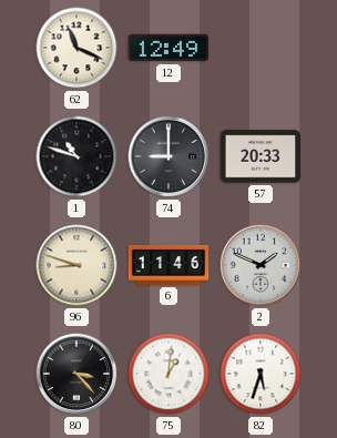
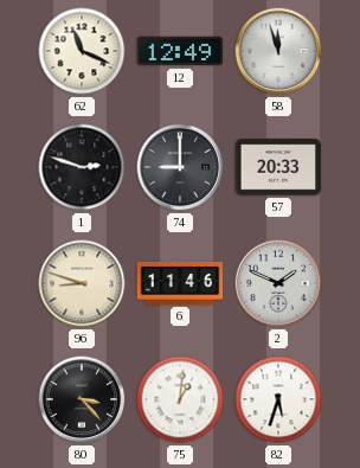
58: none -> 11:57 (278, 51)
1: 10:48 -> 2:48 (82, 167)
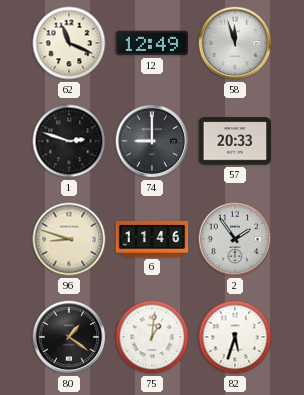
2: 1:49 -> 1:54 (235, 239)
80: 3:23 -> 1:21 (69, 337)
